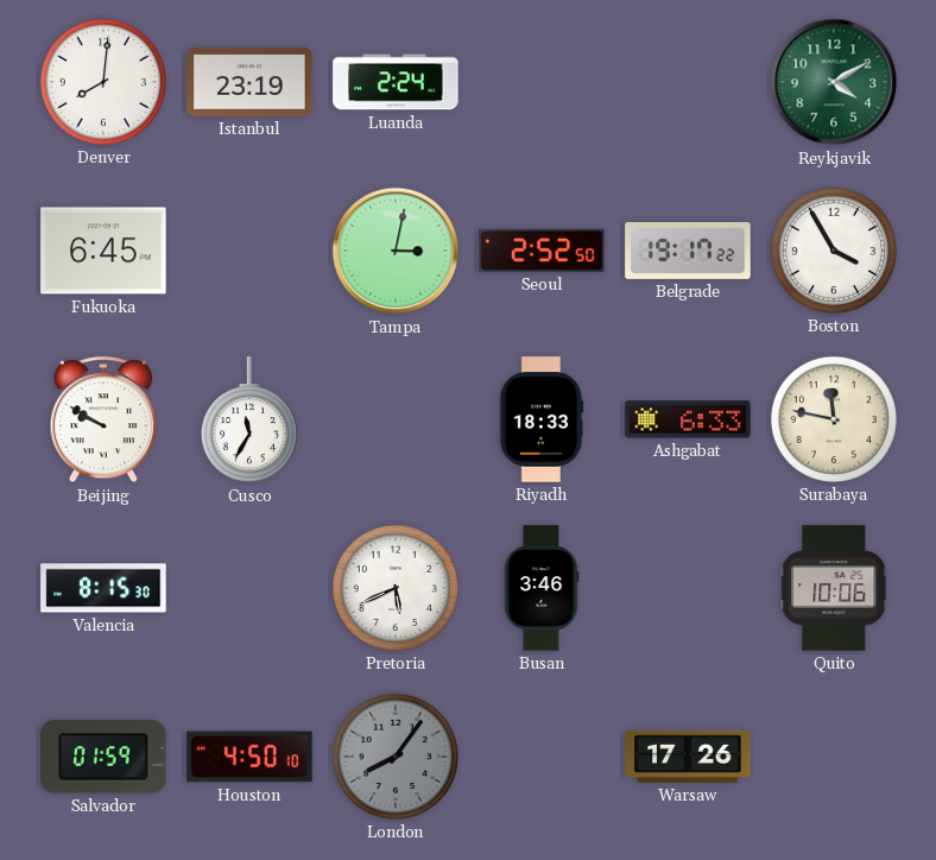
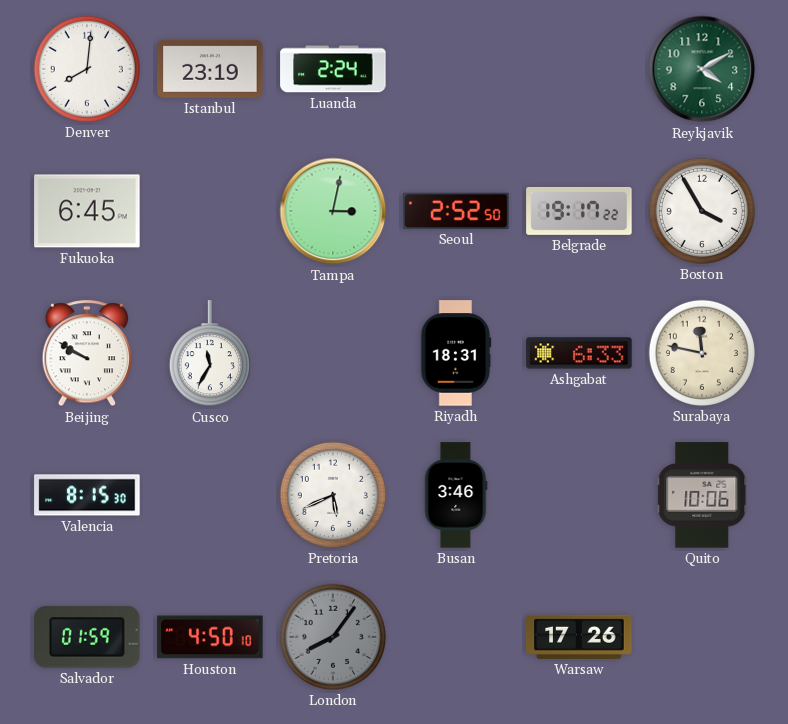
Riyadh: 18:33 -> 18:31 (456, 353)
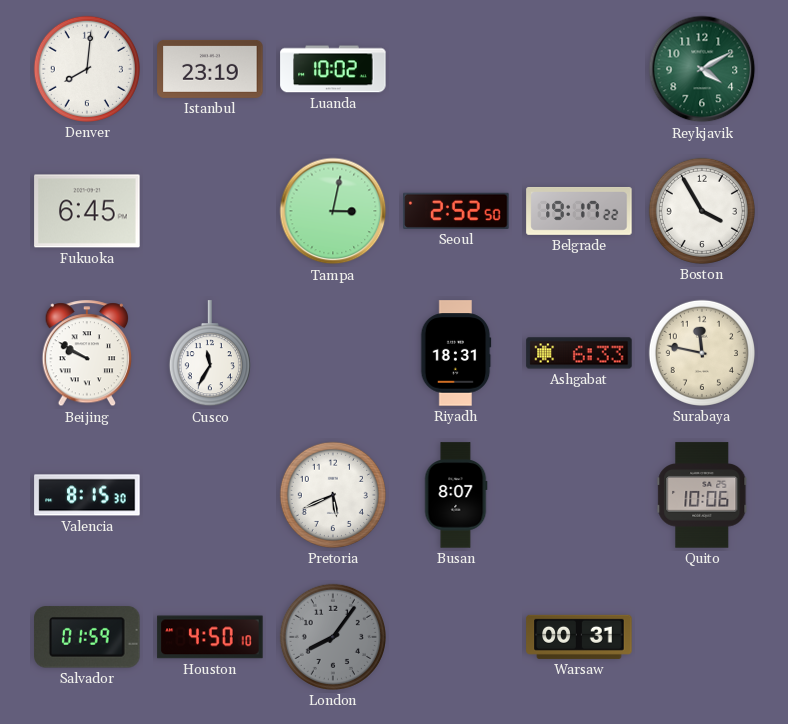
Luanda: 2:24 -> 10:02 (333, 69)
Busan: 3:46 -> 8:07 (456, 495)
Warsaw: 17:26 -> 00:31 (579, 637)
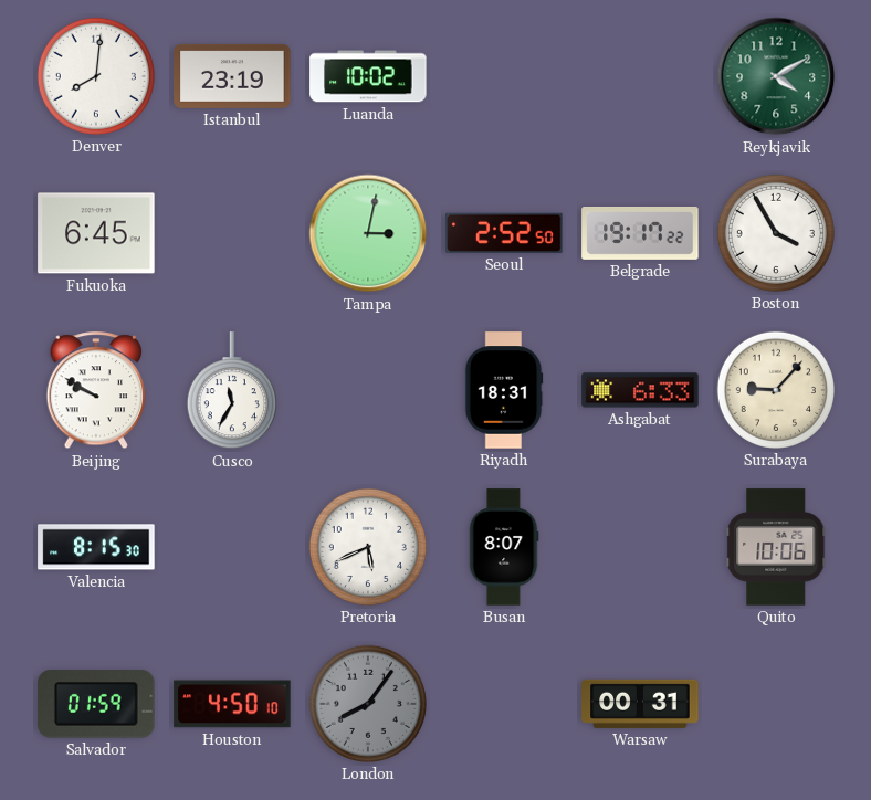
Surabaya: 11:47 -> 9:07 (776, 390)
